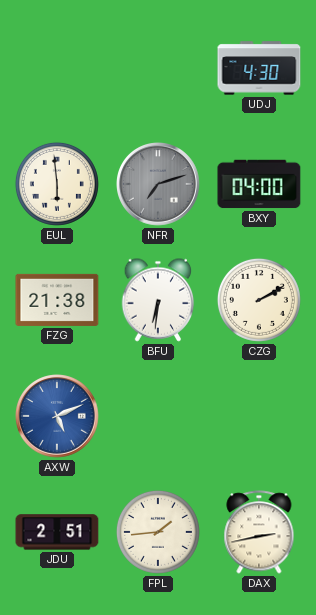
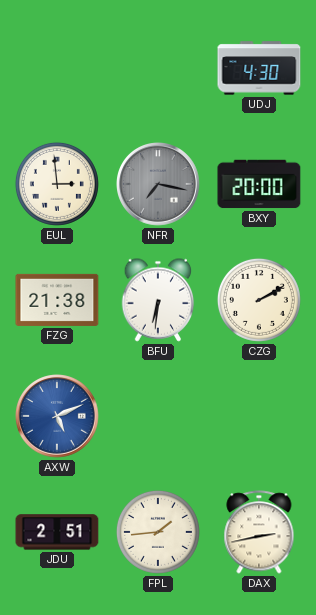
EUL: 5:59 -> 2:59 (57, 184)
NFR: 7:12 -> 7:17 (159, 185)
BXY: 04:00 -> 20:00 (259, 184)
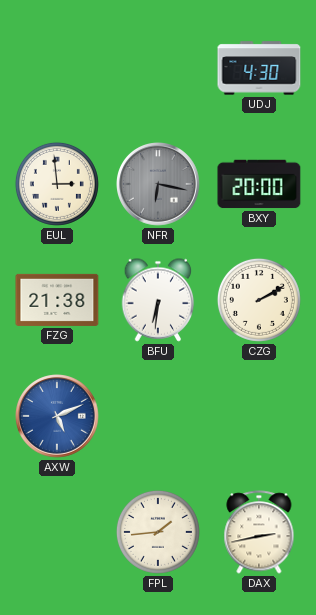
NFR: 7:17 -> 6:17 (159, 185)
JDU: 2:51 -> none (57, 532)
